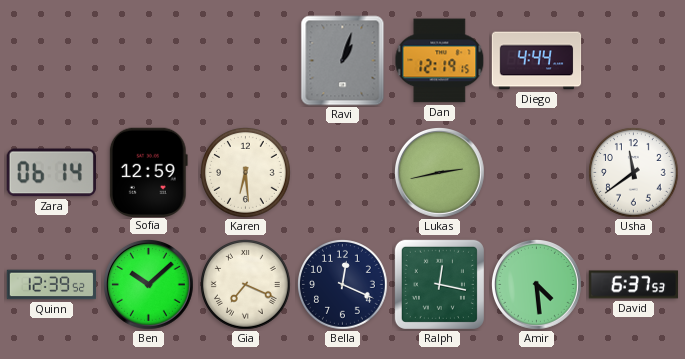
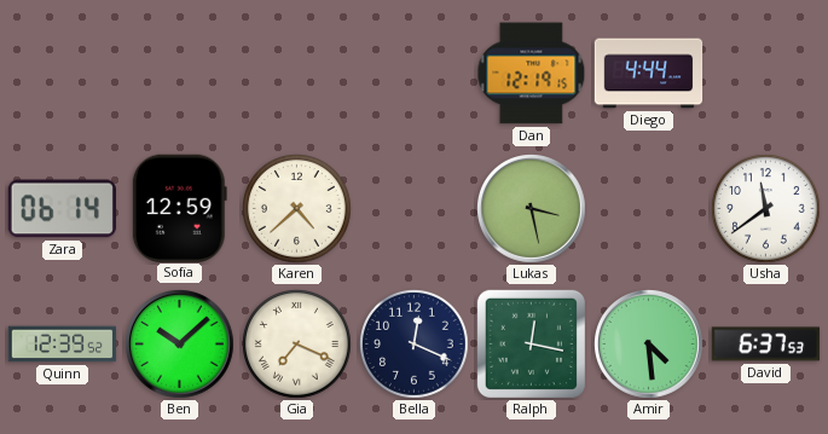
Ravi: 1:03 -> none (343, 61)
Karen: 6:29 -> 4:38 (297, 209)
Lukas: 2:43 -> 3:28 (532, 209)
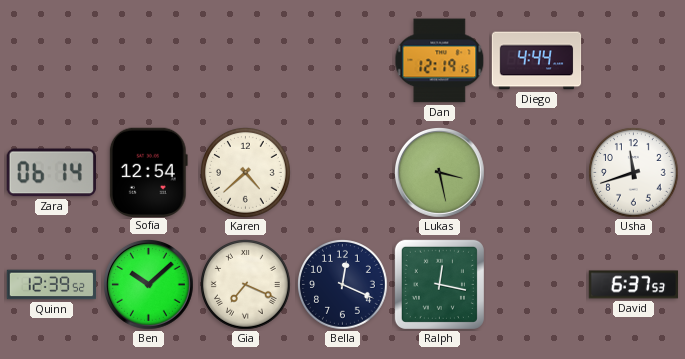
Sofia: 12:59 -> 12:54 (148, 172)
Usha: 11:39 -> 11:42 (634, 173)
Amir: 4:29 -> none (649, 345)
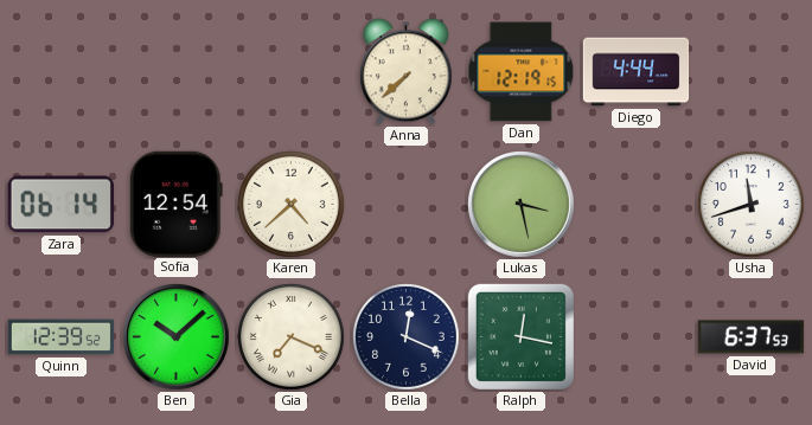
Anna: none -> 7:38 (405, 72)
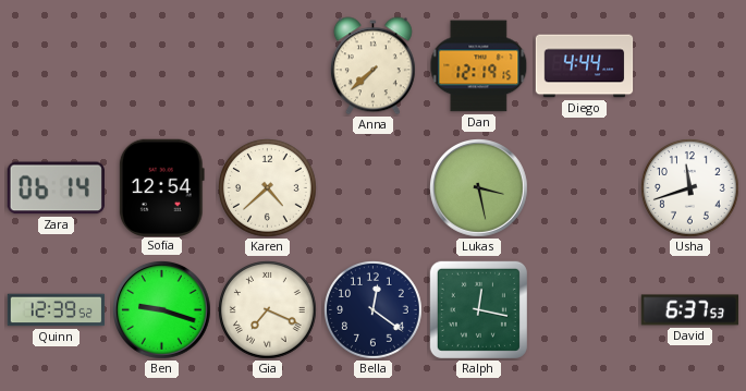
Ben: 10:08 -> 9:18 (162, 310)
Bella: 12:19 -> 12:21 (374, 310)
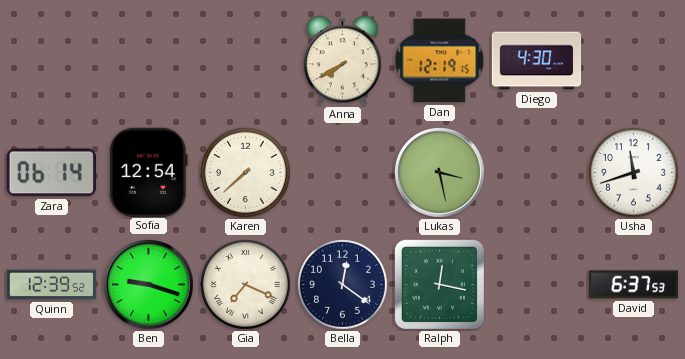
Anna: 7:38 -> 7:40 (342, 61)
Diego: 4:44 -> 4:30 (537, 61)
Karen: 4:38 -> 7:38 (246, 173)
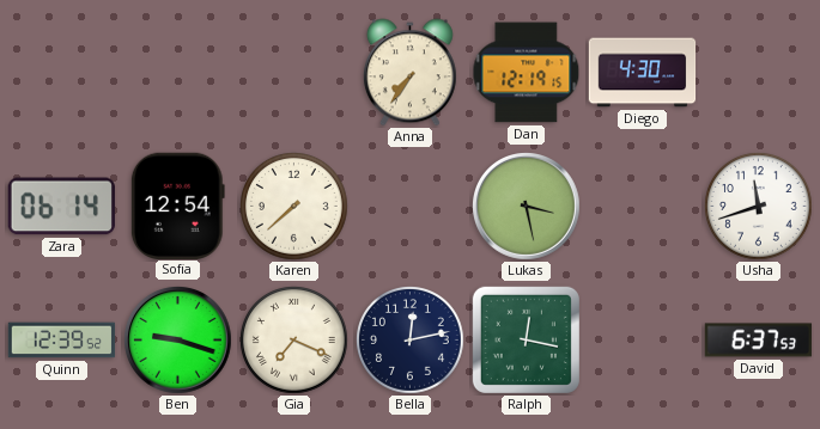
Anna: 7:40 -> 7:36 (409, 73)
Bella: 12:21 -> 12:13 (411, 341)
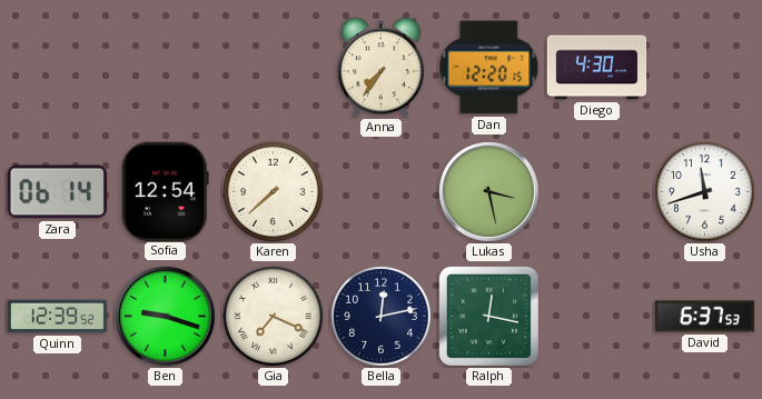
Dan: 12:19 -> 12:20 (489, 68)
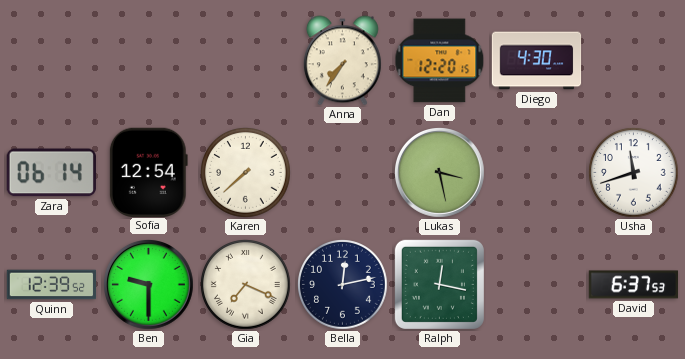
Ben: 9:18 -> 9:30 (149, 285)
